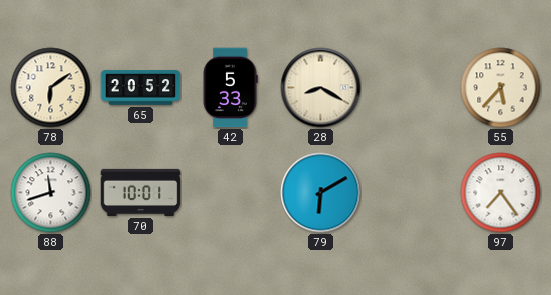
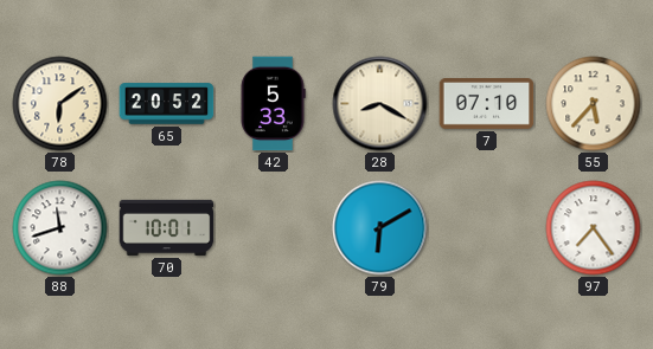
7: none -> 07:10 (487, 104)
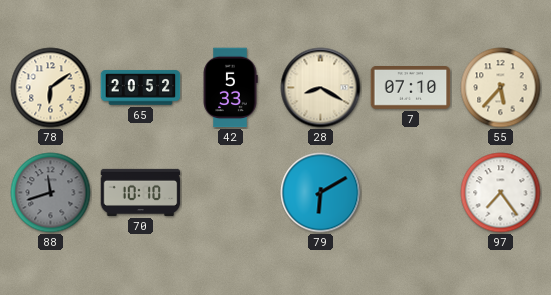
88 dial: white -> grey (51, 193)
70: 10:01 -> 10:10 (141, 192)
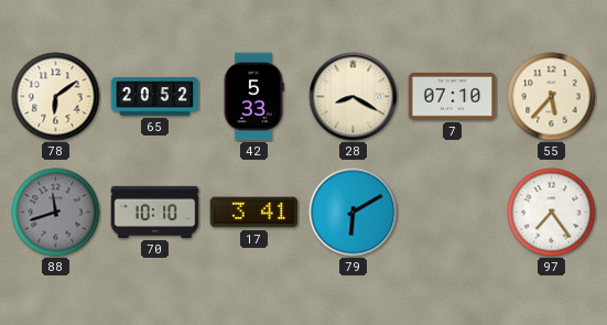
17: none -> 3:41 (254, 213)
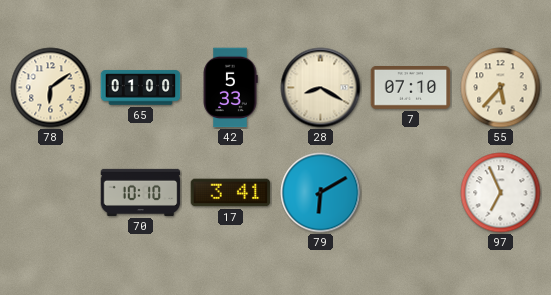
65: 20:52 -> 01:00 (141, 88)
88: 11:42 -> none (56, 213)
97: 7:24 -> 6:56 (501, 193)
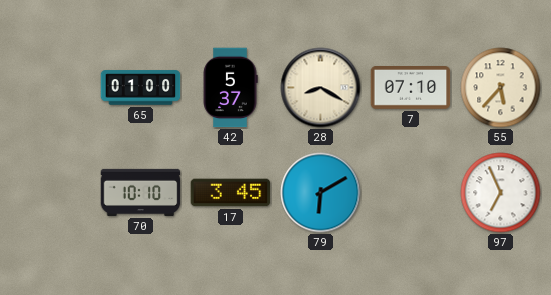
78: 6:09 -> none (51, 88)
42: 5:33 -> 5:37 (230, 88)
17: 3:41 -> 3:45 (231, 193)
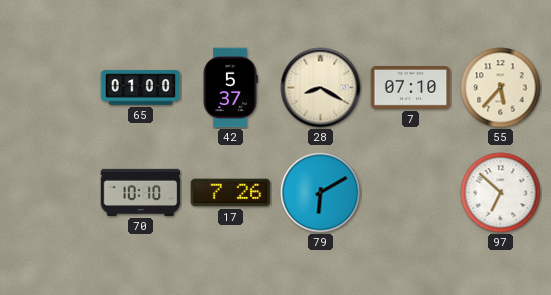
17: 3:45 -> 7:26 (231, 193)
97: 6:56 -> 6:52 (501, 193)
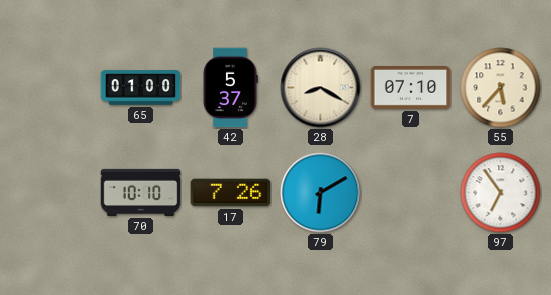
97: 6:52 -> 6:54 (501, 193)
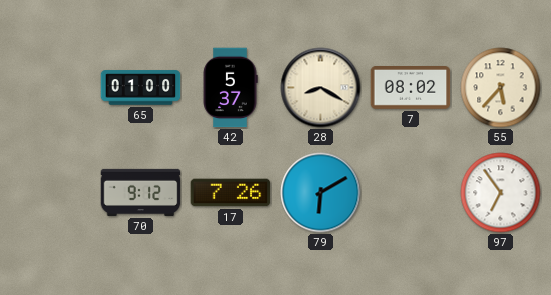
7: 07:10 -> 08:02 (411, 88)
70: 10:10 -> 9:12 (141, 192)
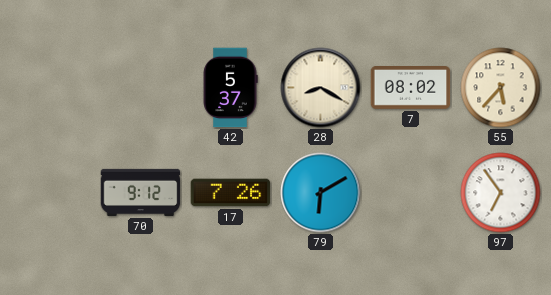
65: 01:00 -> none (141, 88)
